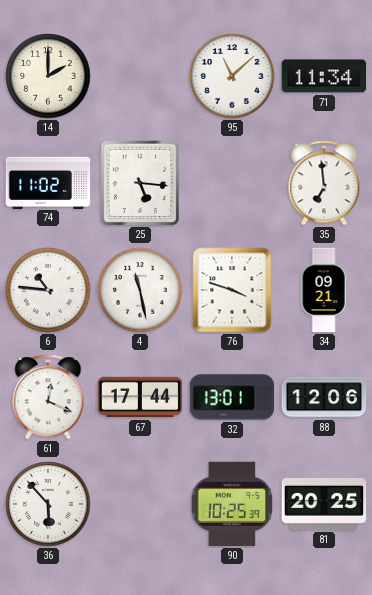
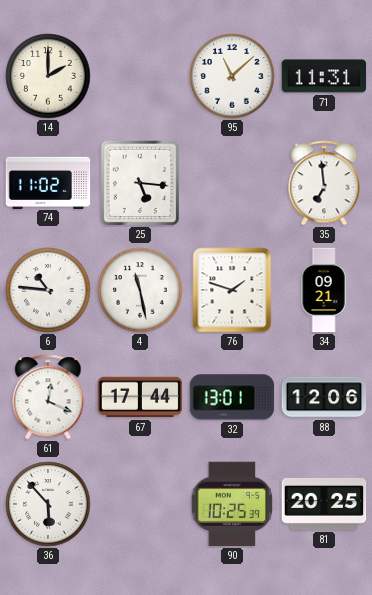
71: 11:34 -> 11:31 (324, 76)
76: 3:48 -> 1:48 (232, 290)
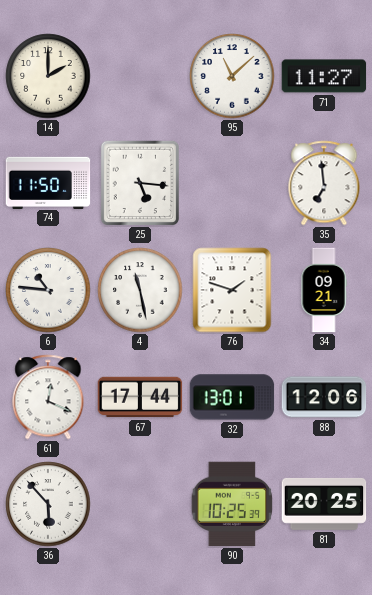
71: 11:31 -> 11:27 (324, 76)
74: 11:02 -> 11:50 (48, 182)
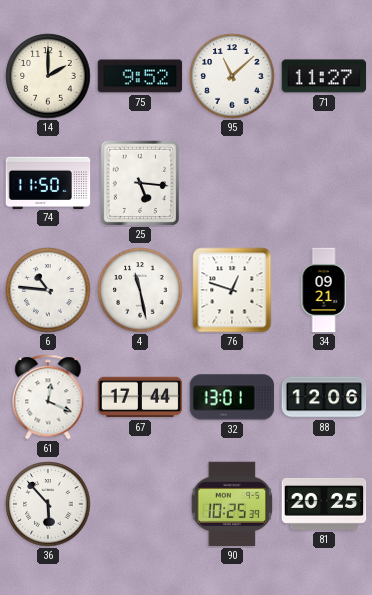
75: none -> 9:52 (140, 76)
35: 6:59 -> none (324, 183)
76: 1:48 -> 12:48 (232, 290)
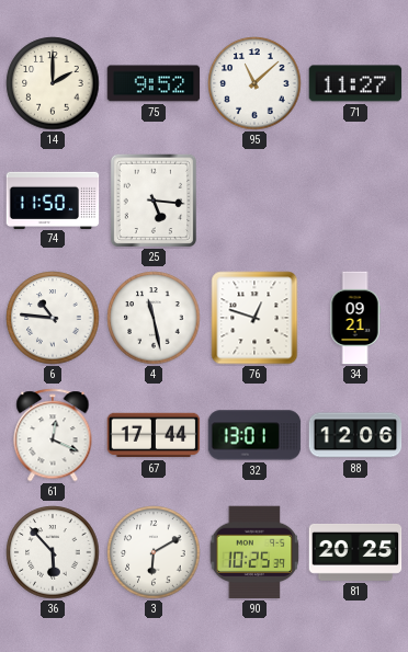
3: none -> 6:10 (154, 552)
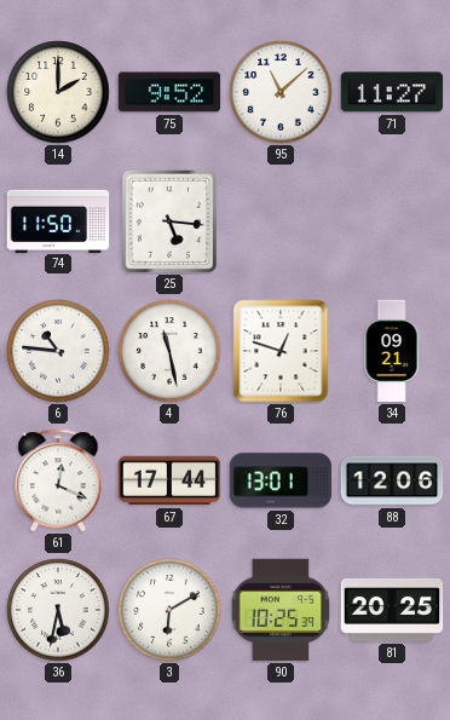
36: 5:53 -> 5:32 (58, 610)
